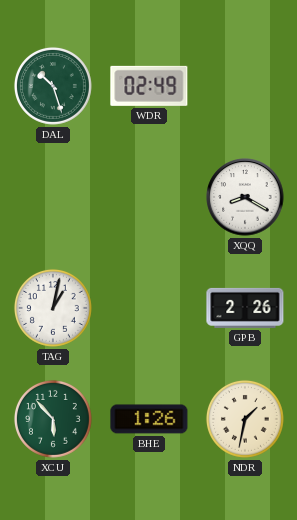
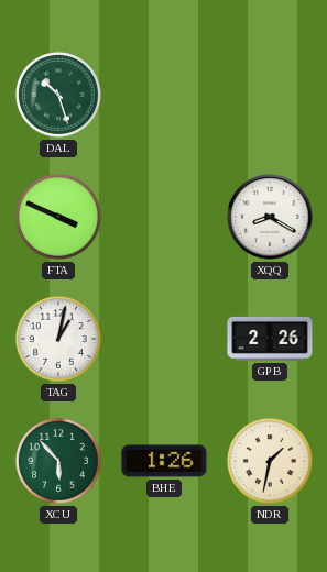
WDR: 02:49 -> none (149, 86)
FTA: none -> 3:49 (58, 217)
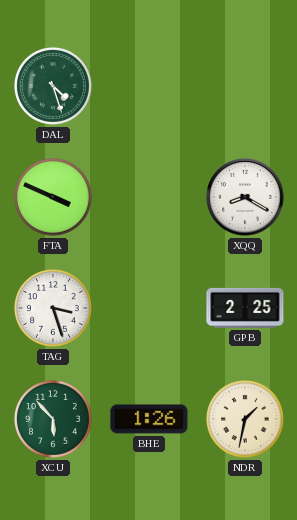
DAL: 10:27 -> 4:27 (53, 86)
TAG: 1:02 -> 3:27 (53, 308)
GPB: 2:26 -> 2:25 (245, 308)
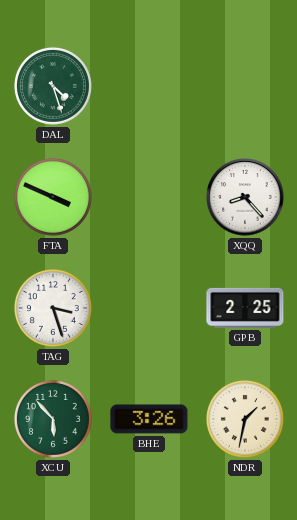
XQQ: 8:20 -> 8:23 (245, 197)
BHE: 1:26 -> 3:26 (149, 419)
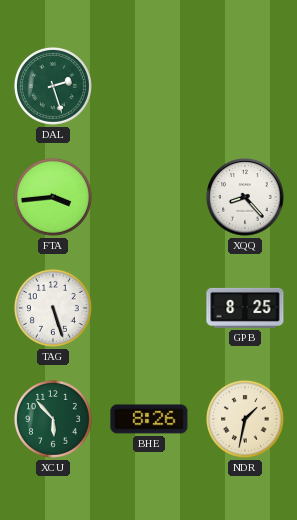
DAL: 4:27 -> 2:27 (53, 86)
FTA: 3:49 -> 3:44 (53, 197)
TAG: 3:27 -> 5:27 (53, 308)
GPB: 2:25 -> 8:25 (245, 308)
BHE: 3:26 -> 8:26 (149, 419)
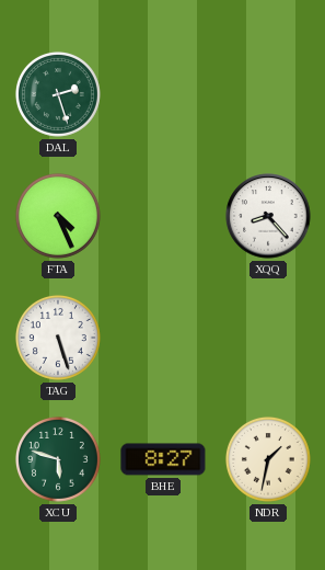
FTA: 3:44 -> 4:26 (58, 216)
GPB: 8:25 -> none (245, 308)
XCU: 5:53 -> 5:48 (58, 459)
BHE: 8:26 -> 8:27 (163, 459)
